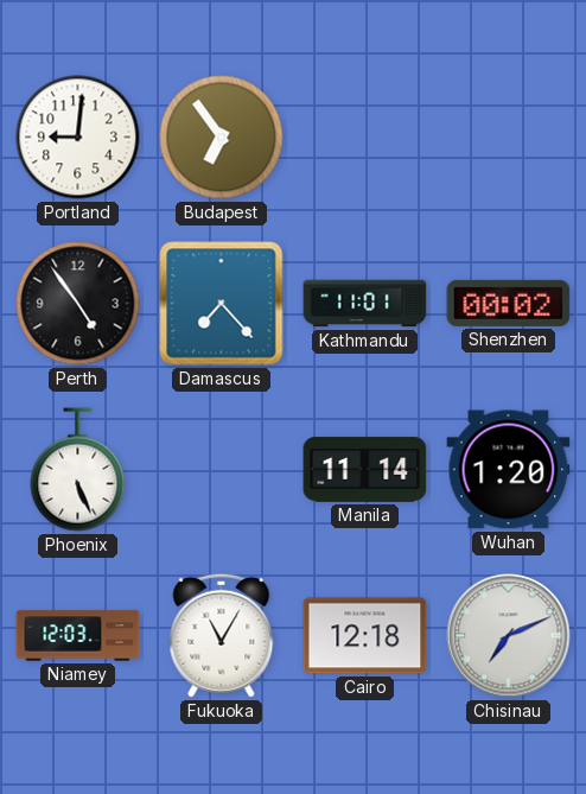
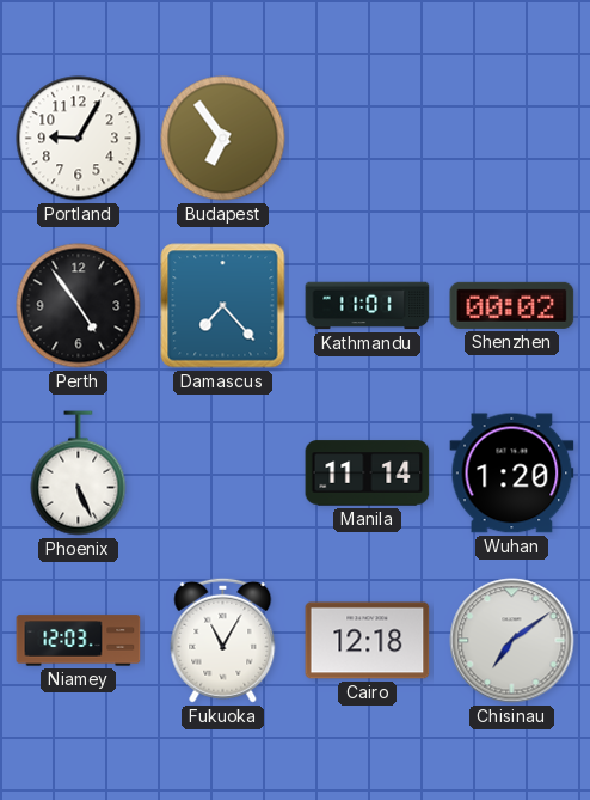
Portland: 9:01 -> 9:05 (79, 139)
Chisinau: 7:11 -> 7:09 (512, 641)
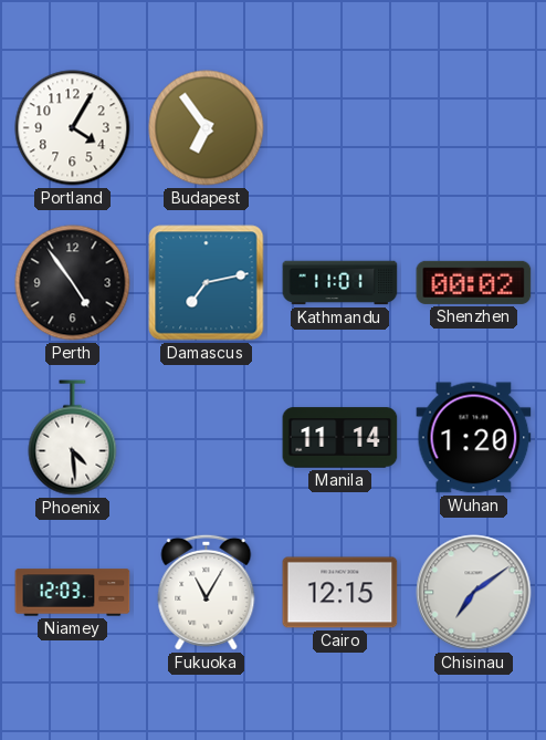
Portland: 9:05 -> 4:05 (73, 128)
Damascus: 7:23 -> 7:13 (207, 283)
Phoenix: 5:26 -> 4:29 (73, 438)
Cairo: 12:18 -> 12:15 (340, 593)
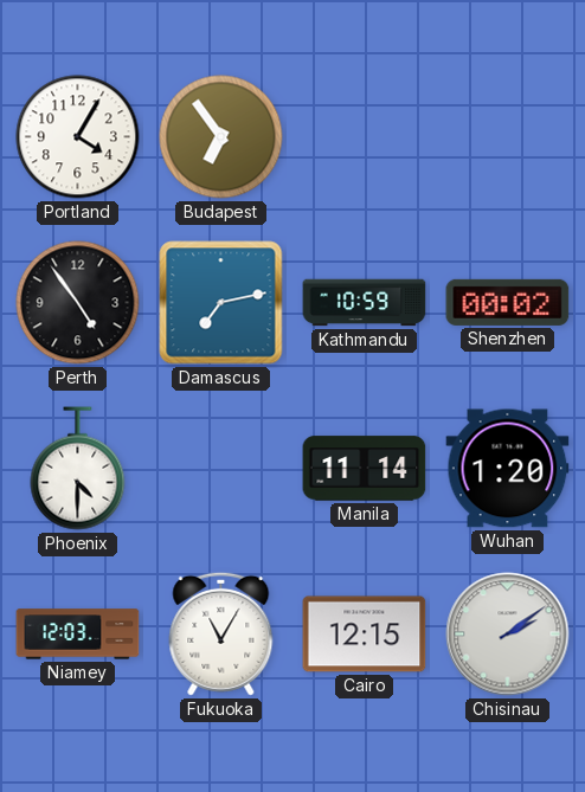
Kathmandu: 11:01 -> 10:59 (365, 303)
Phoenix: 4:29 -> 4:30 (78, 469)
Chisinau: 7:09 -> 2:09 (508, 635)
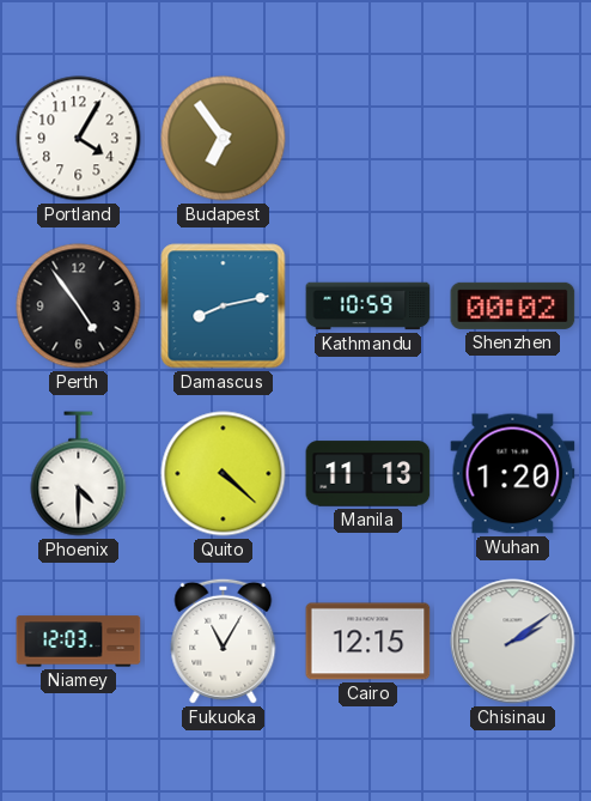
Damascus: 7:13 -> 8:13 (224, 307)
Quito: none -> 4:22 (224, 474)
Manila: 11:14 -> 11:13 (368, 474)
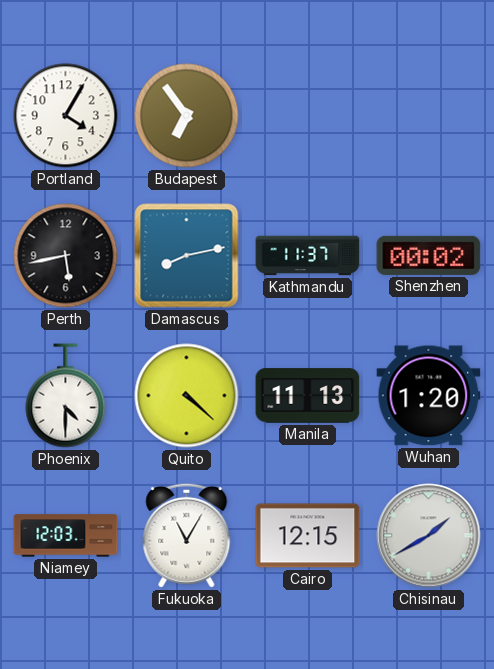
Perth: 4:54 -> 5:43 (66, 256)
Kathmandu: 10:59 -> 11:37 (308, 256)
Chisinau: 2:09 -> 1:40 (429, 536)
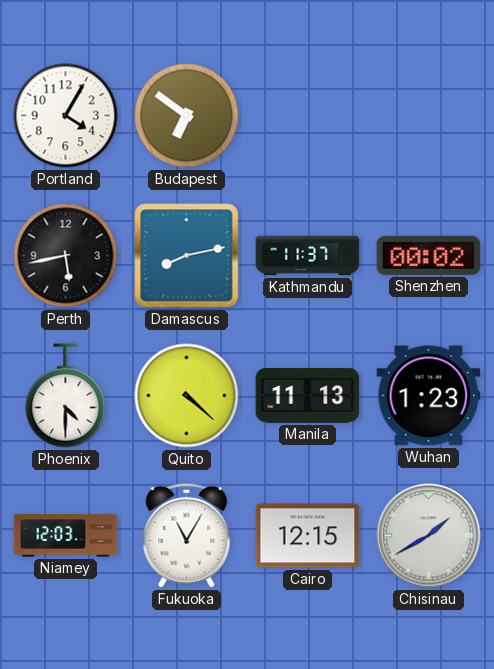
Budapest: 6:54 -> 6:51 (187, 116)
Wuhan: 1:20 -> 1:23 (429, 396)
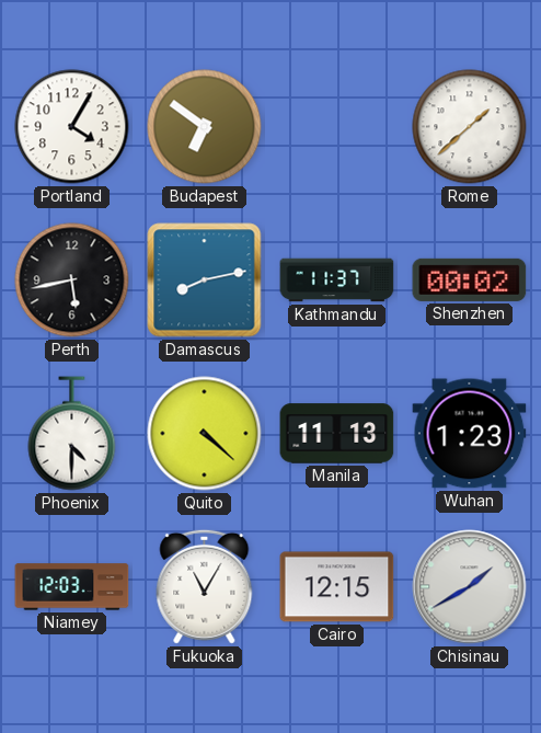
Rome: none -> 1:38 (470, 127)
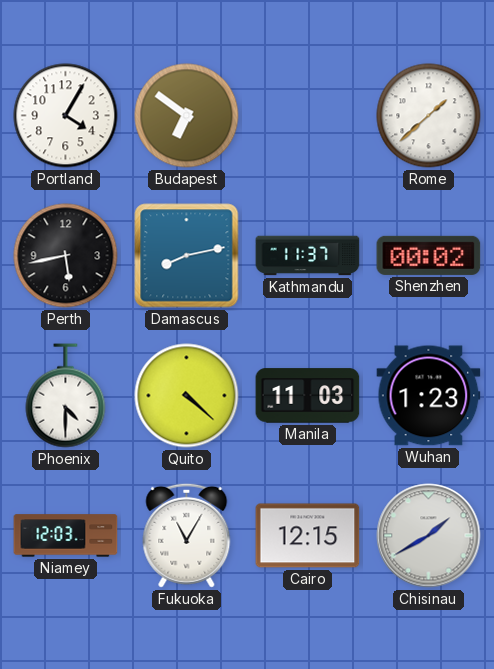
Manila: 11:13 -> 11:03 (308, 396)
